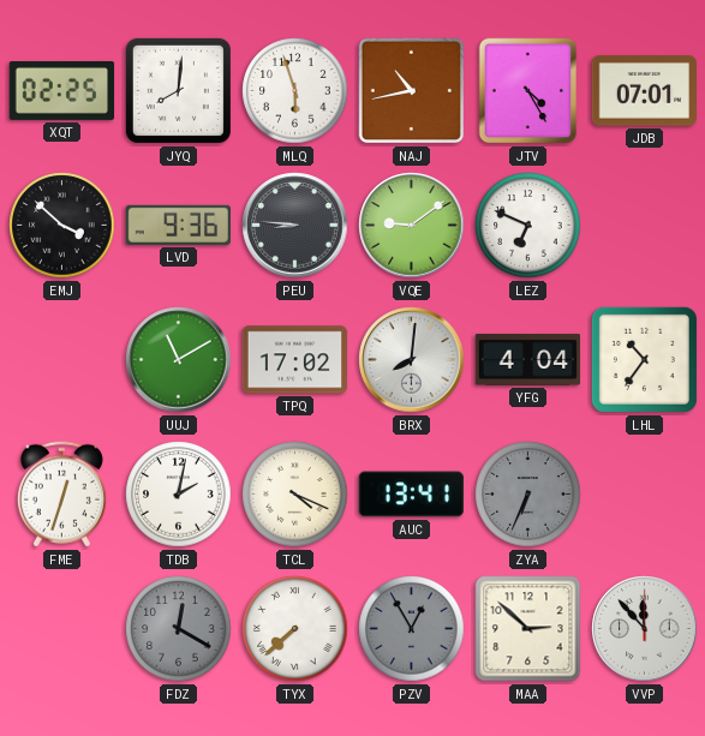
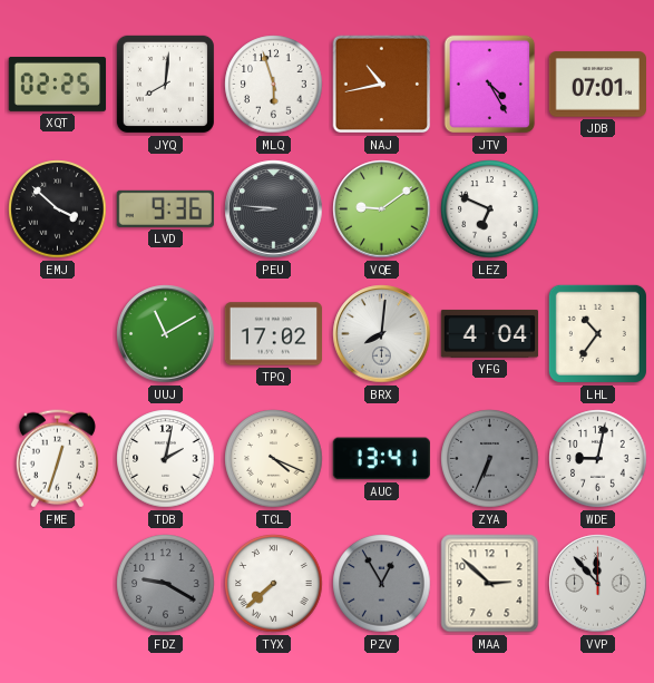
WDE: none -> 9:02 (598, 459)
FDZ: 12:20 -> 9:20 (166, 584)
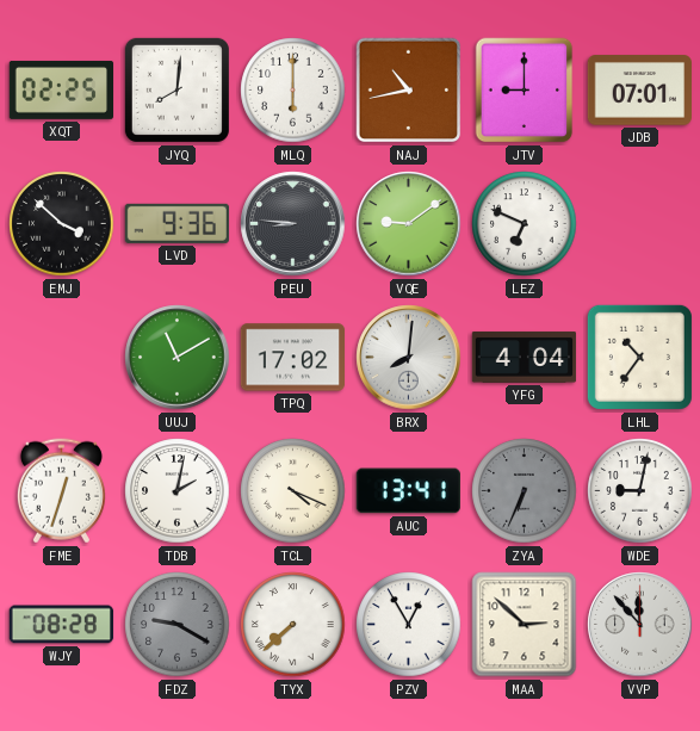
MLQ: 5:57 -> 6:00 (293, 91)
JTV: 4:25 -> 9:00 (525, 91)
WJY: none -> 08:28 (61, 625)
PZV dial: grey -> white (409, 625)
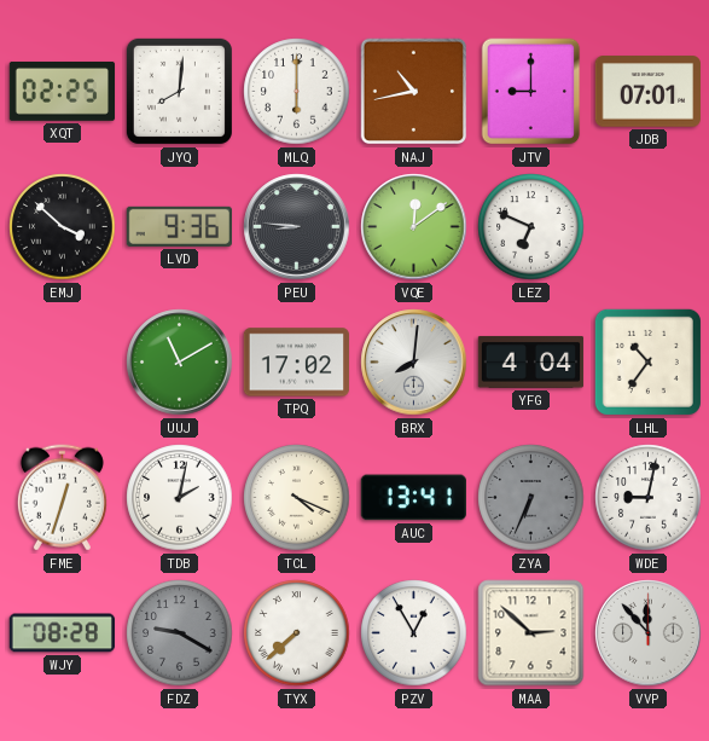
VQE: 9:09 -> 12:09 (414, 227)
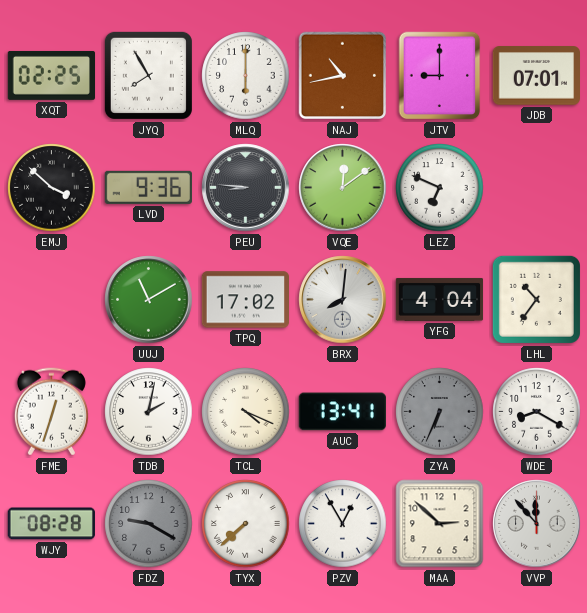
JYQ: 8:01 -> 7:55 (148, 75)
WDE: 9:02 -> 8:20 (537, 412)
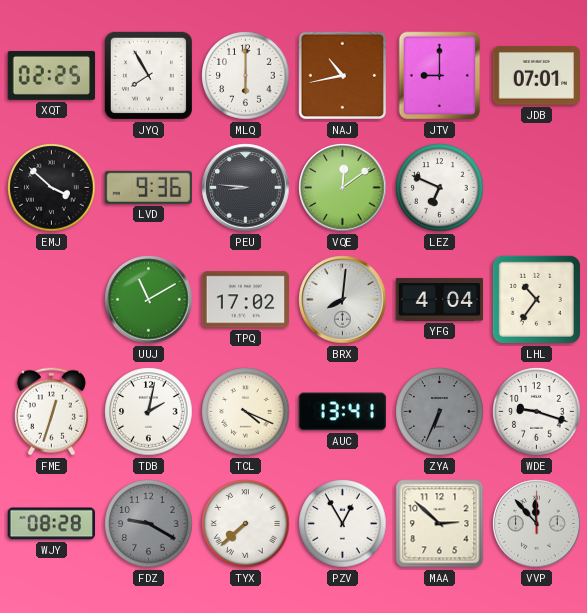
WDE: 8:20 -> 9:18 (537, 412)
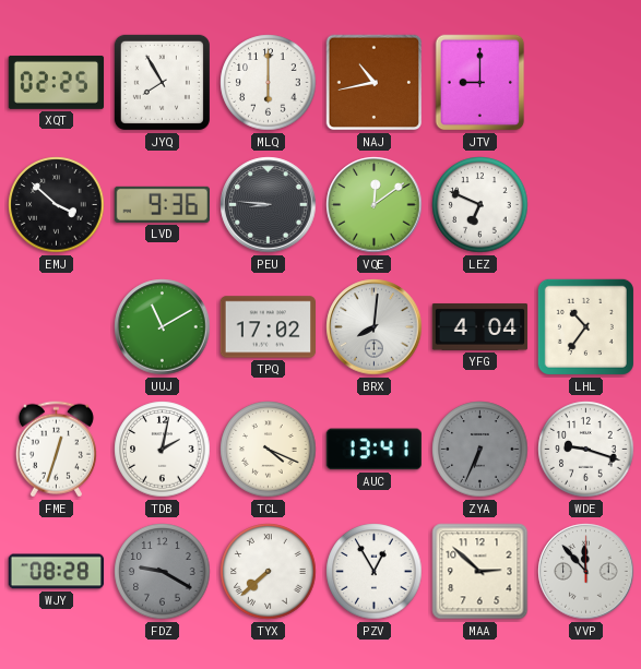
JDB: 07:01 -> none (536, 76)
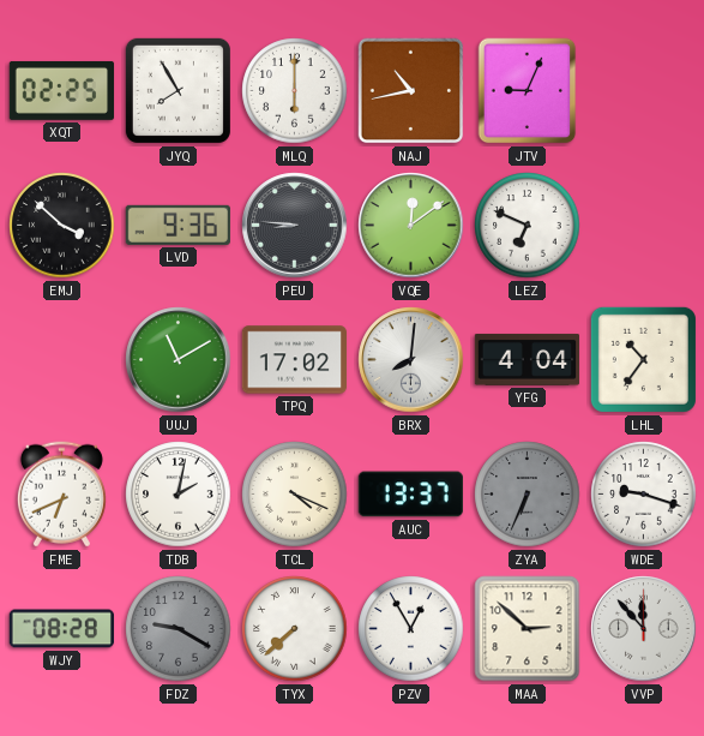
JTV: 9:00 -> 9:04 (528, 91)
FME: 12:33 -> 6:41 (61, 495)
AUC: 13:41 -> 13:37 (410, 495)
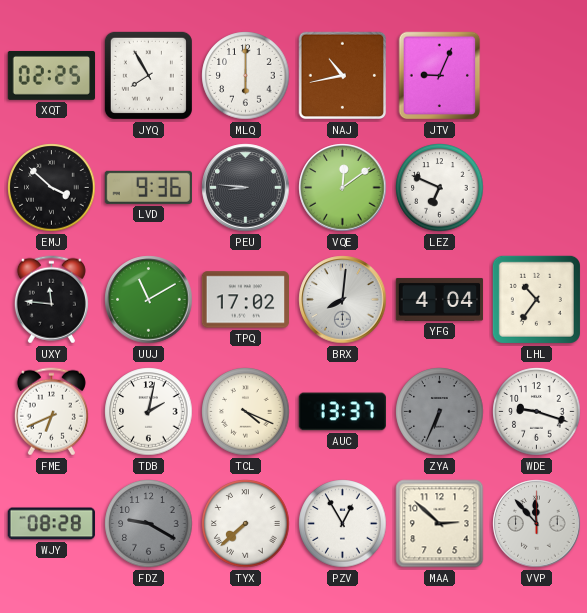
UXY: none -> 11:46 (51, 300)
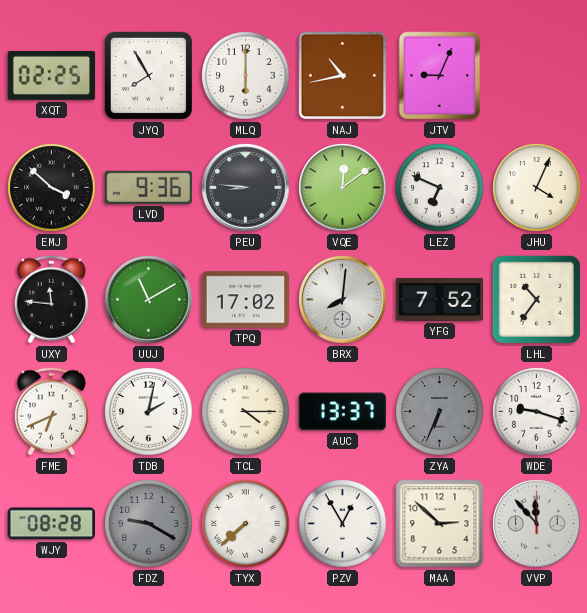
JHU: none -> 4:04 (537, 188)
YFG: 4:04 -> 7:52 (440, 299)
TCL: 4:19 -> 4:15 (246, 412)
